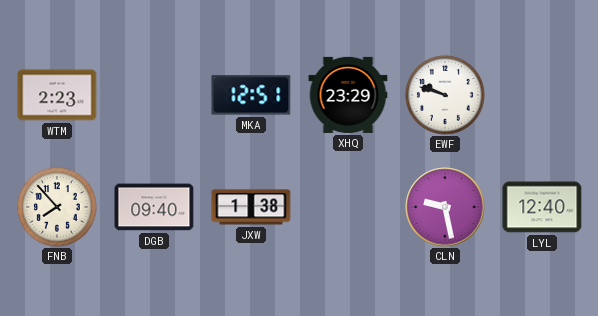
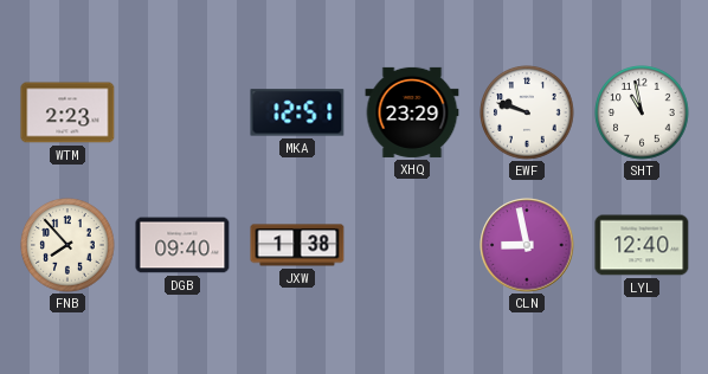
SHT: none -> 10:58 (642, 112)
CLN: 9:28 -> 8:58 (527, 245)
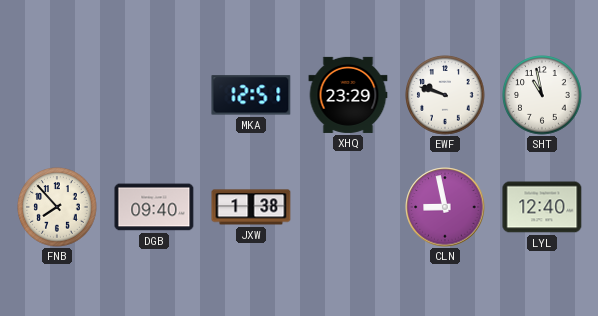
WTM: 2:23 -> none (67, 112)
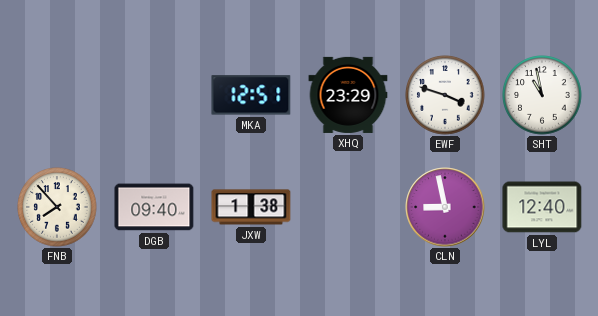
EWF: 9:48 -> 3:48 (445, 95)
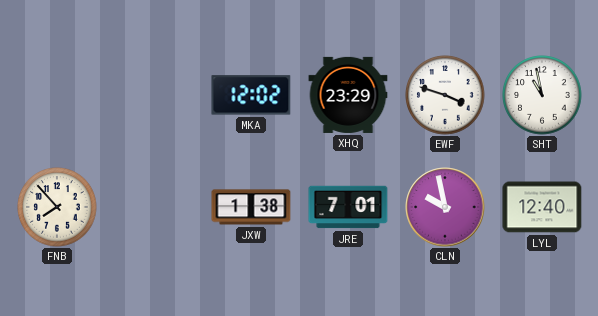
MKA: 12:51 -> 12:02 (251, 95)
DGB: 09:40 -> none (154, 207)
JRE: none -> 7:01 (348, 207)
CLN: 8:58 -> 9:58 (445, 207)
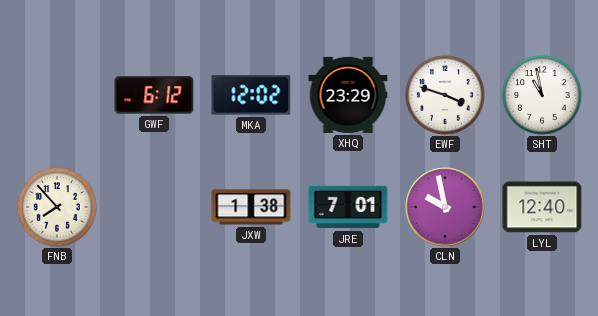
GWF: none -> 6:12 (154, 95)
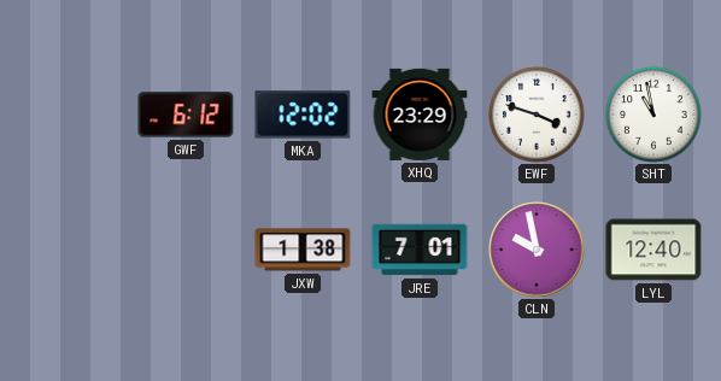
FNB: 7:53 -> none (57, 207)
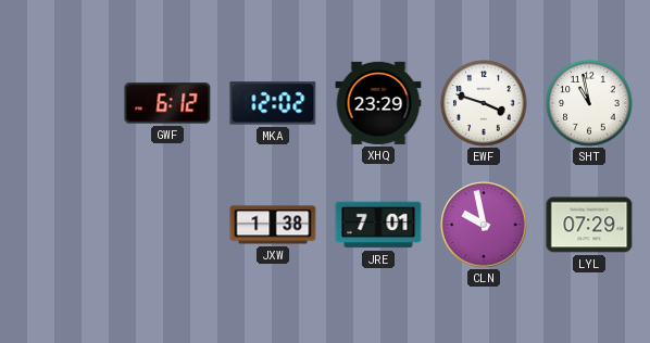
LYL: 12:40 -> 07:29 (589, 225)
